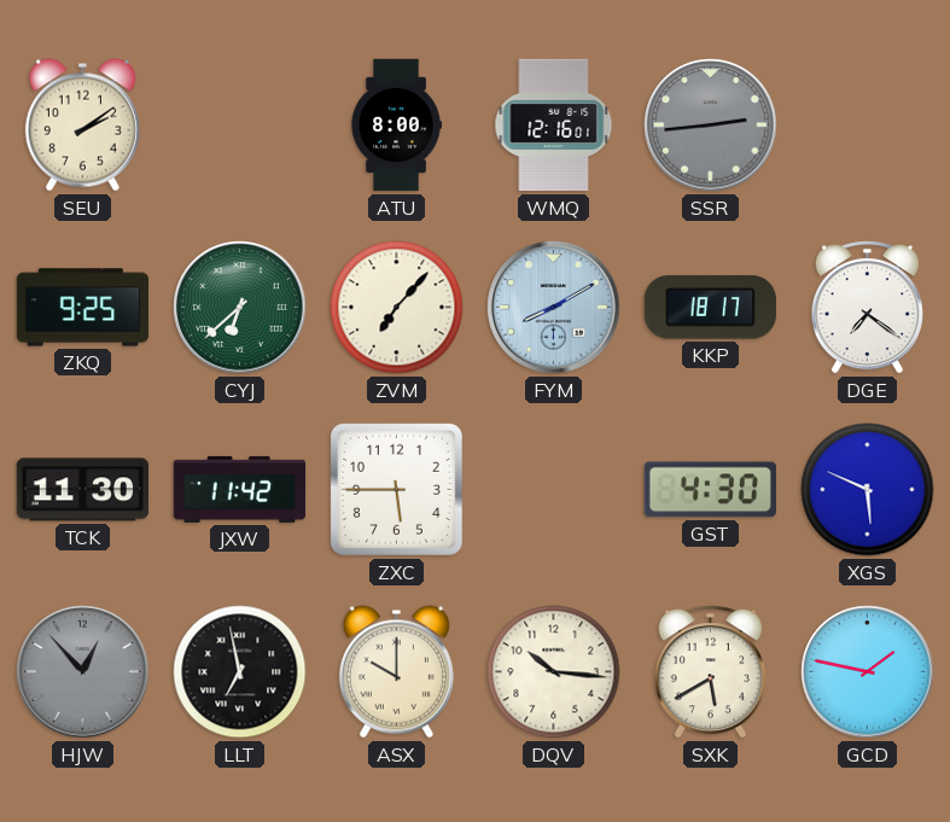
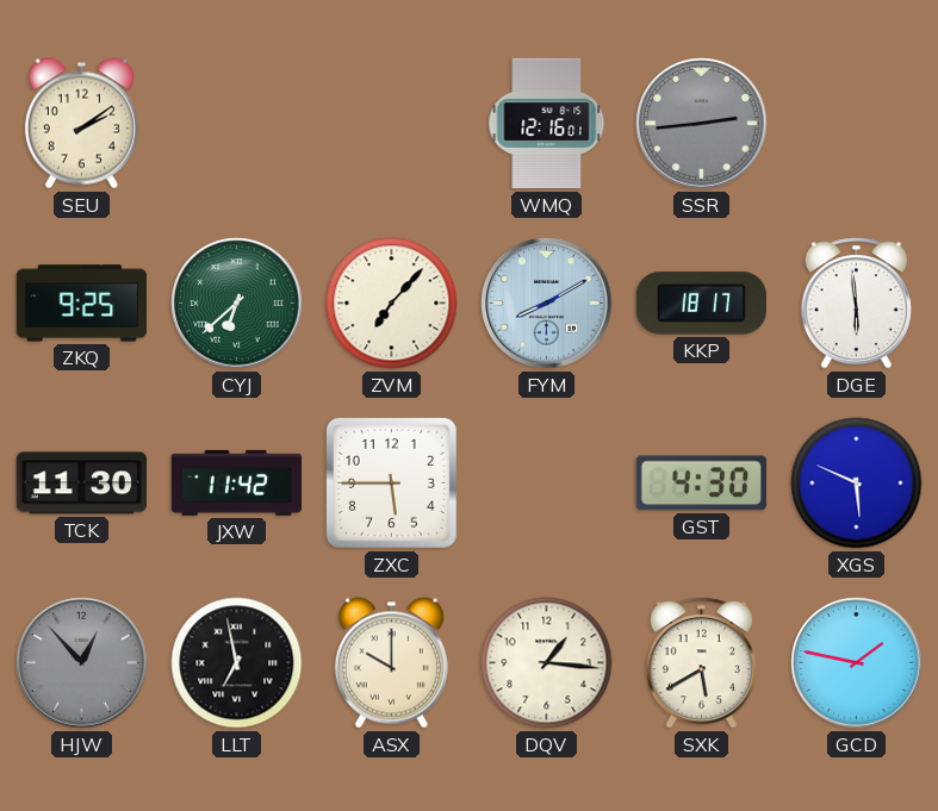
ATU: 8:00 -> none (396, 126)
DGE: 7:21 -> 5:59 (856, 304)
DQV: 10:16 -> 1:16 (547, 663)
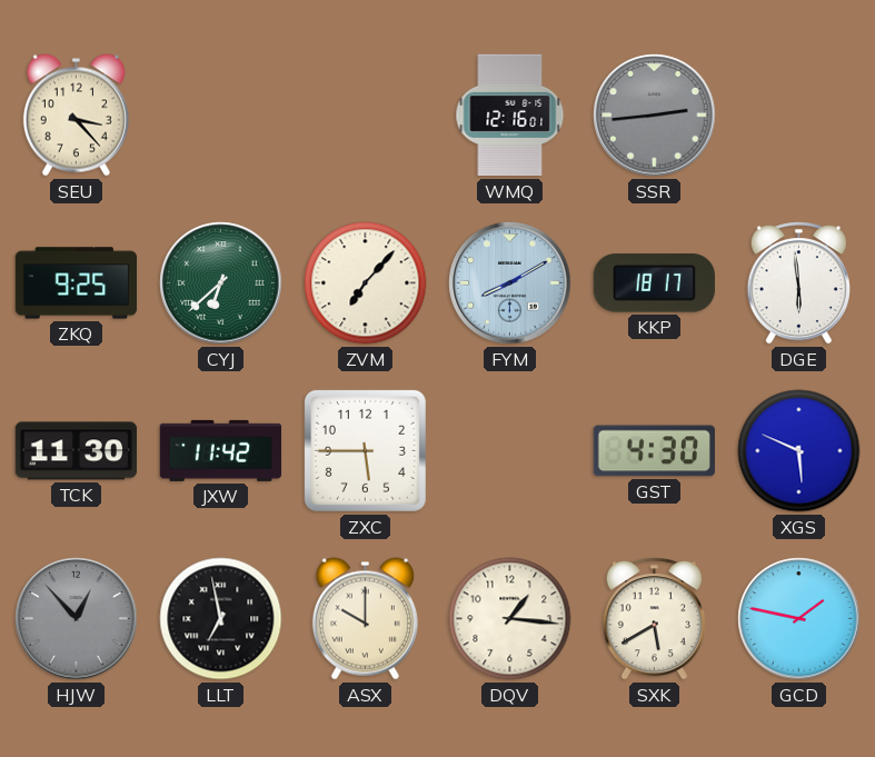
SEU: 2:09 -> 3:23 (76, 116)
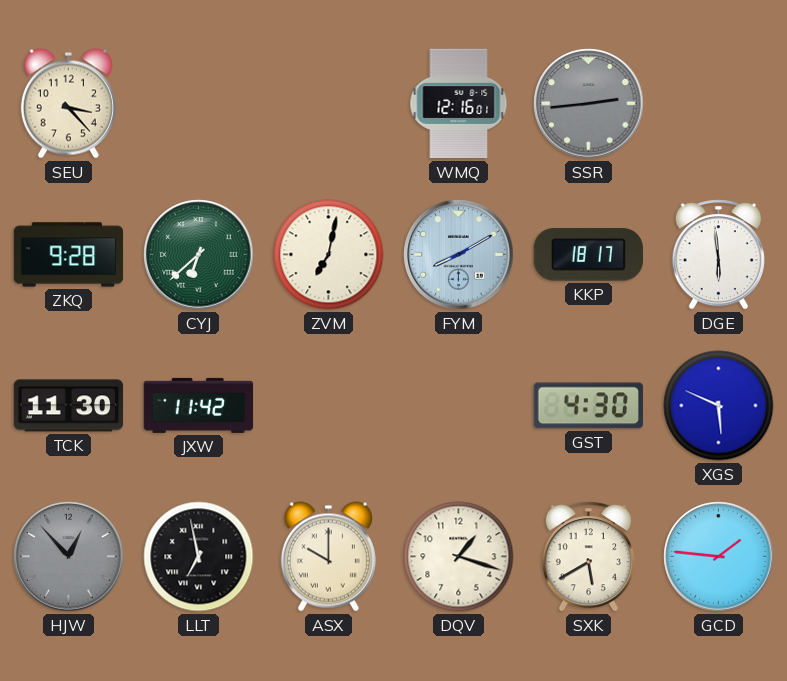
ZKQ: 9:25 -> 9:28 (69, 255)
ZVM: 7:07 -> 7:02 (329, 255)
ZXC: 5:45 -> none (365, 450)
DQV: 1:16 -> 1:18 (459, 557)
GCD: 1:47 -> 1:46 (719, 557)
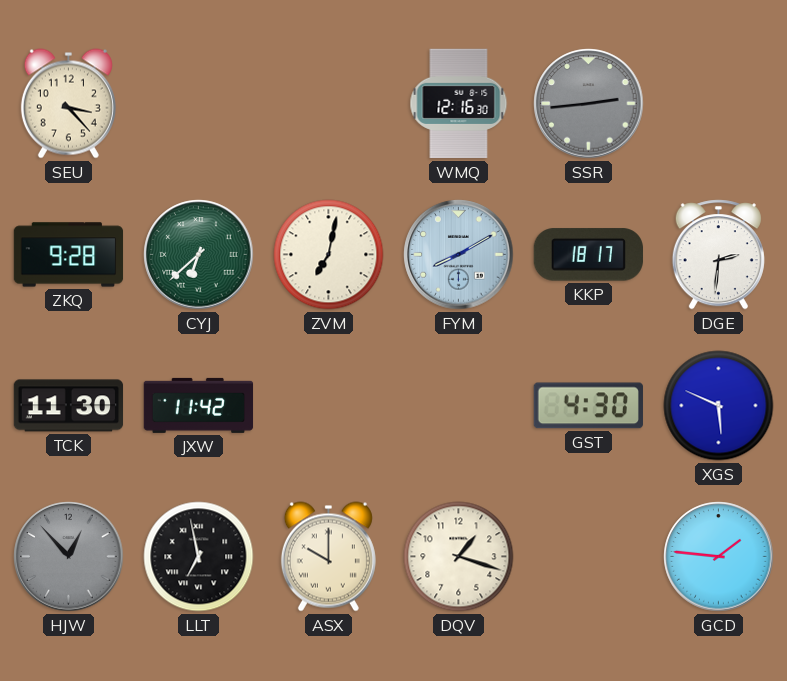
WMQ: 12:16:01 -> 12:16:30 (459, 104)
DGE: 5:59 -> 2:31 (718, 255)
SXK: 5:40 -> none (588, 557)
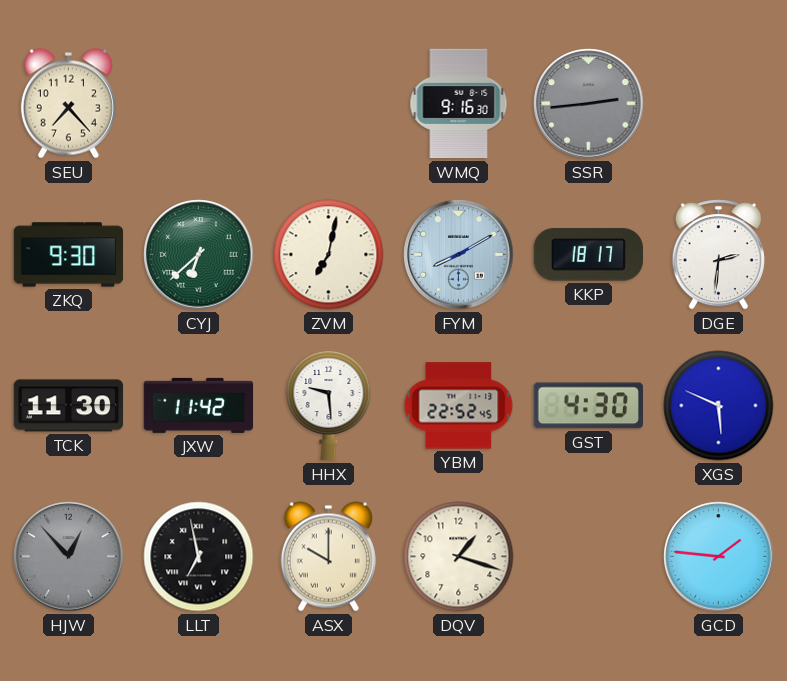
SEU: 3:23 -> 7:23 (68, 104)
WMQ: 12:16 -> 9:16 (459, 104)
ZKQ: 9:28 -> 9:30 (69, 255)
HHX: none -> 9:29 (329, 405)
YBM: none -> 22:52 (459, 406)
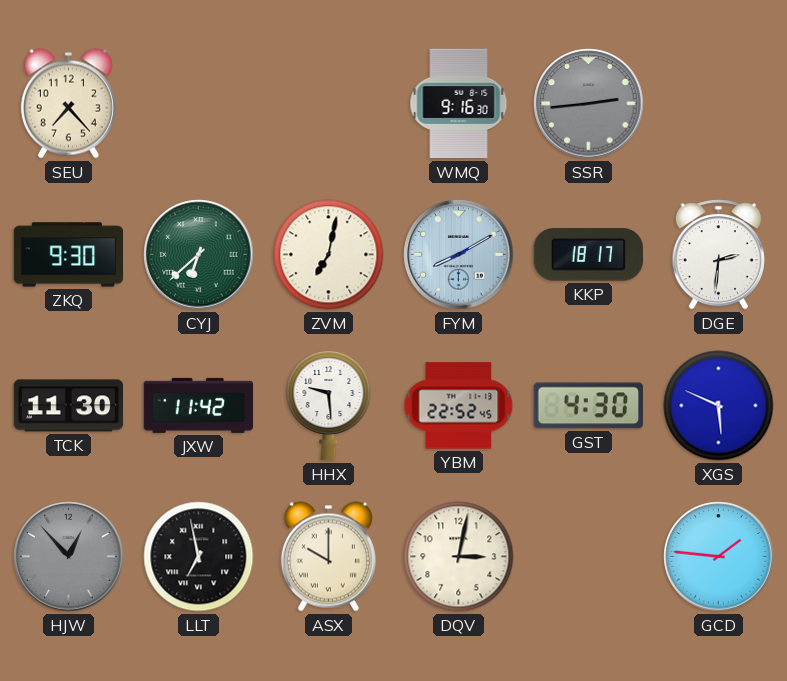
DQV: 1:18 -> 3:02 (459, 557)
